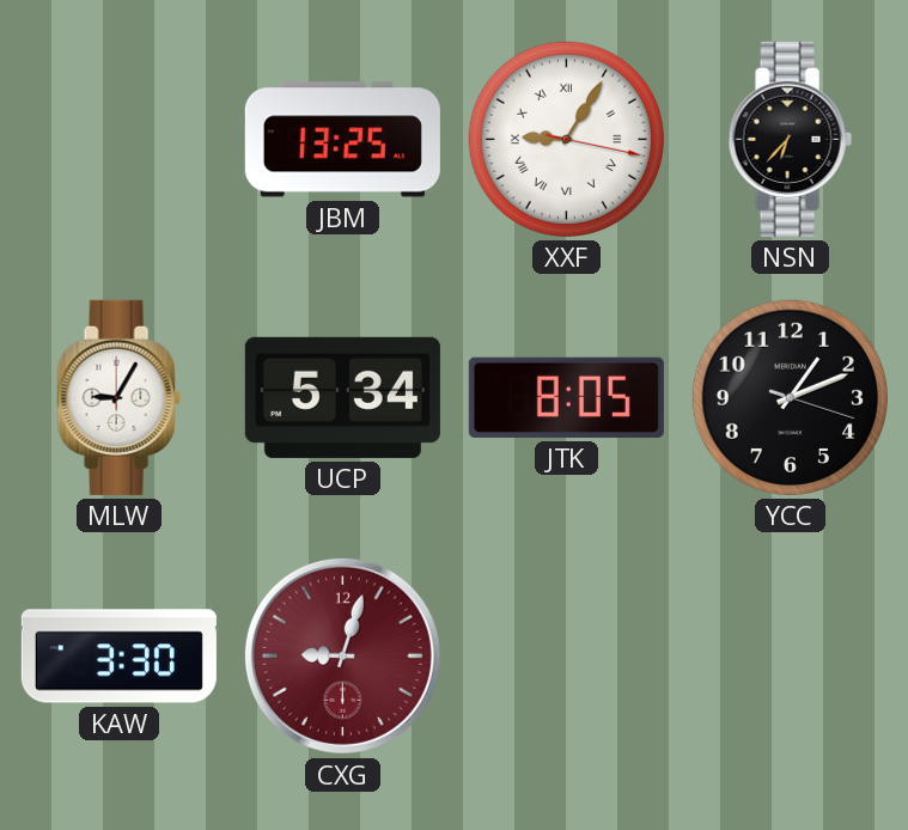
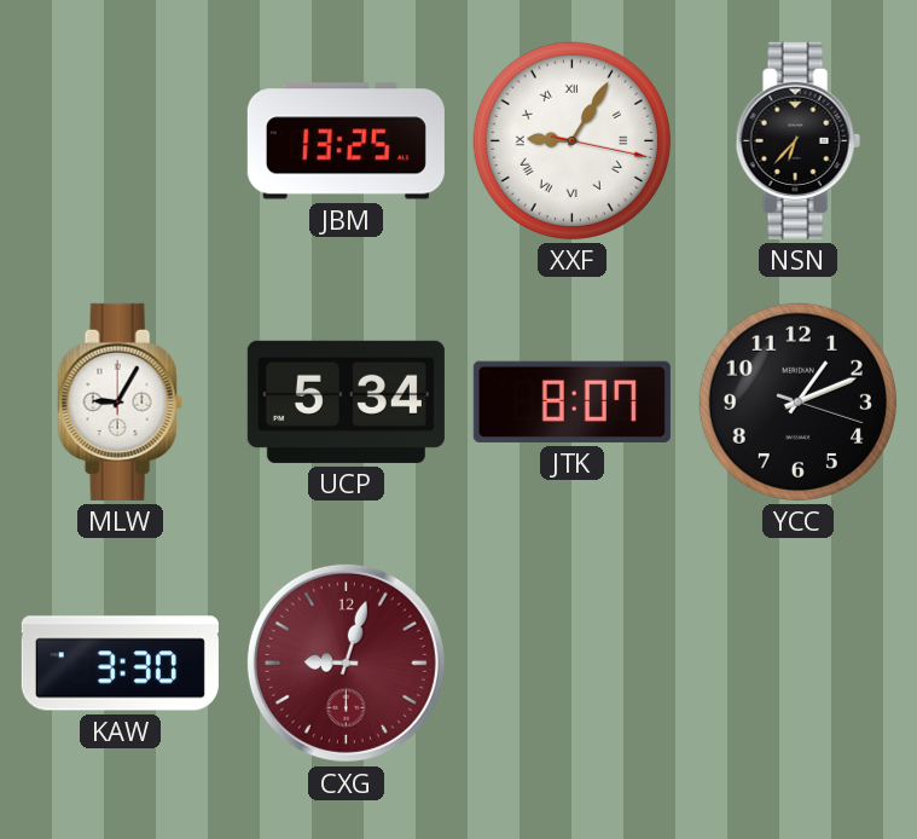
JTK: 8:05 -> 8:07 (571, 401)
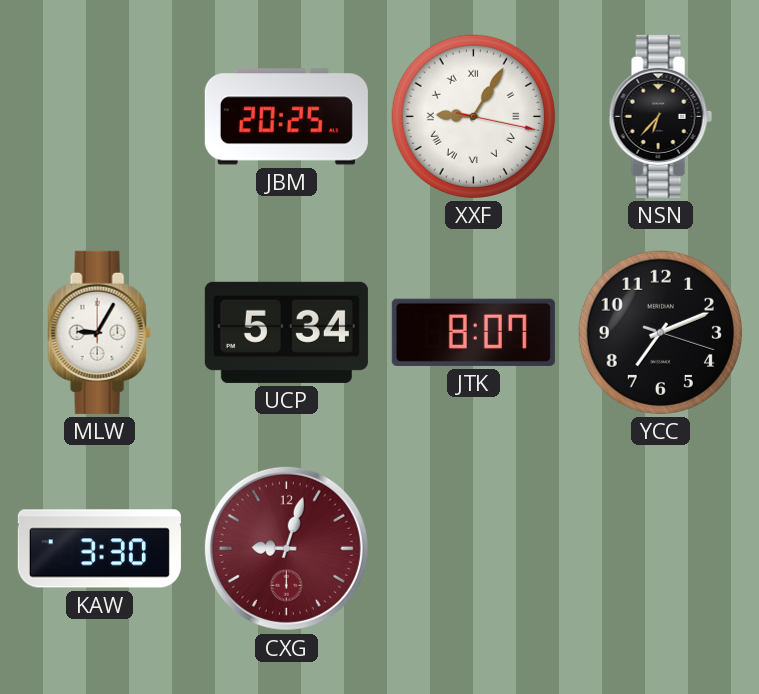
JBM: 13:25 -> 20:25 (286, 117)
YCC: 1:11 -> 7:11 (660, 332)
